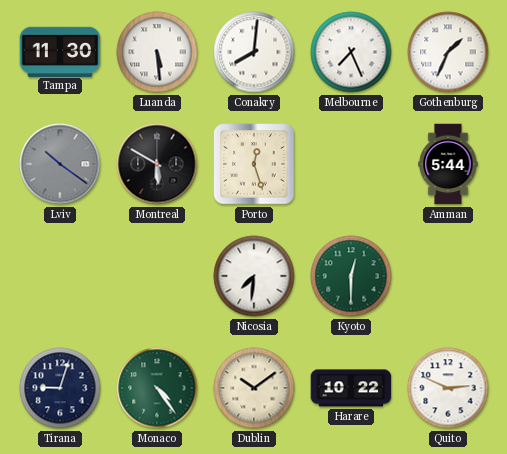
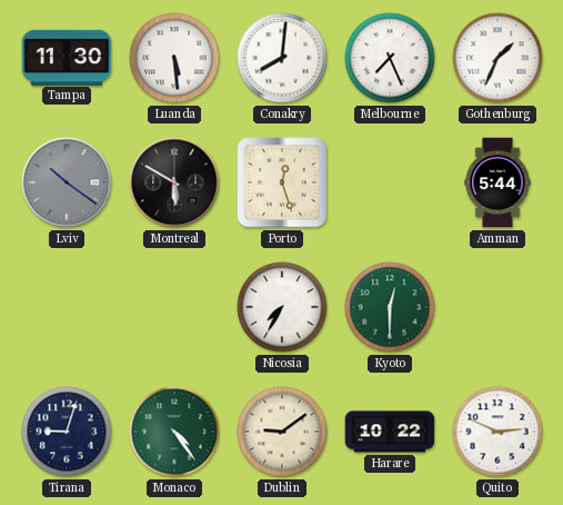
Nicosia: 7:31 -> 7:35 (282, 307)
Dublin: 10:09 -> 9:09 (282, 432)
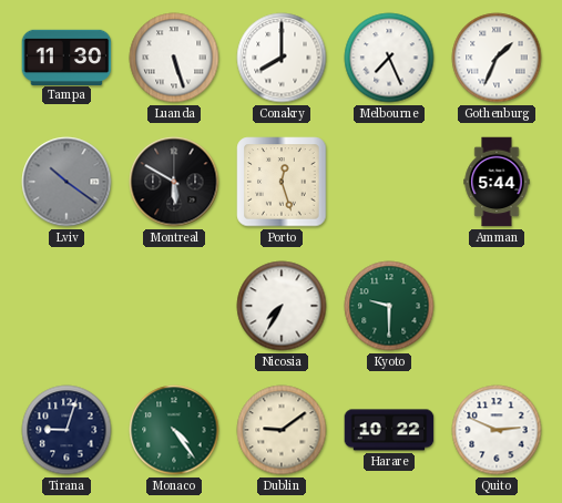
Luanda: 5:29 -> 5:27 (174, 58)
Conakry: 8:01 -> 8:00 (282, 58)
Kyoto: 12:30 -> 9:30 (389, 306)
